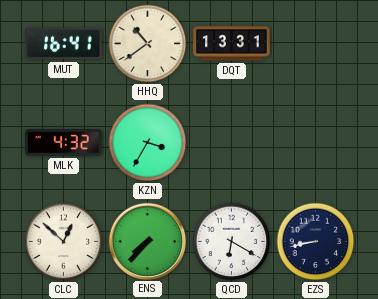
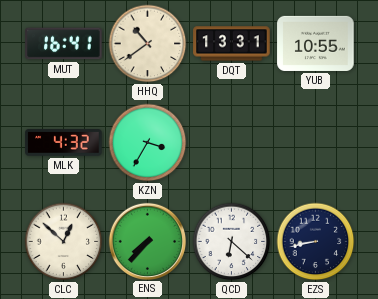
YUB: none -> 10:55 (316, 43)
QCD: 6:20 -> 6:22 (232, 242)
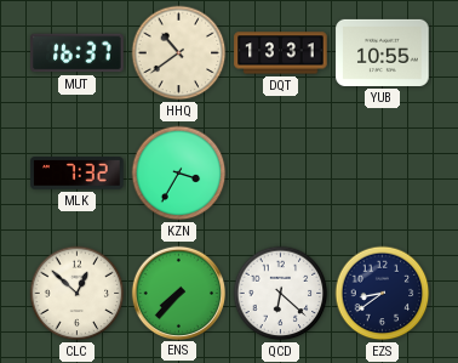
MUT: 16:41 -> 16:37 (78, 53)
MLK: 4:32 -> 7:32 (78, 174)
EZS: 8:43 -> 8:39 (383, 294)
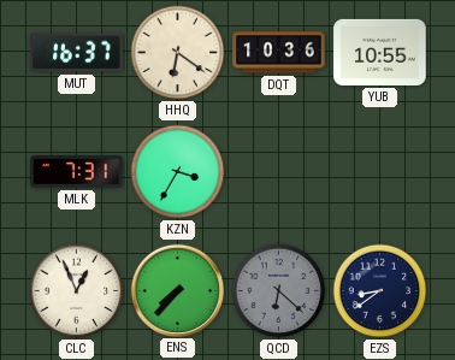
HHQ: 10:39 -> 6:21 (178, 53)
DQT: 13:31 -> 10:36 (279, 53)
MLK: 7:32 -> 7:31 (77, 172)
CLC: 12:52 -> 12:56 (77, 291)
QCD dial: white -> grey (279, 291)
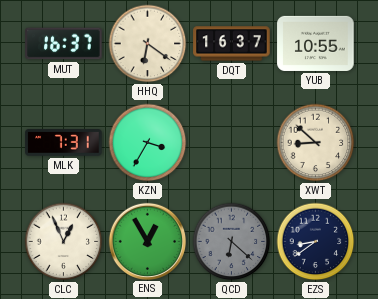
DQT: 10:36 -> 16:37 (232, 44)
XWT: none -> 8:52 (316, 143)
ENS: 7:37 -> 12:55 (147, 241)
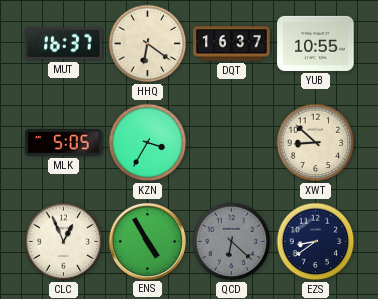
MLK: 7:31 -> 5:05 (64, 143)
ENS: 12:55 -> 4:55 (147, 241)
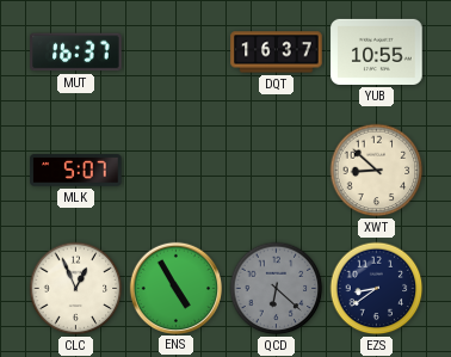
HHQ: 6:21 -> none (148, 44)
MLK: 5:05 -> 5:07 (76, 171)
KZN: 3:35 -> none (148, 143)
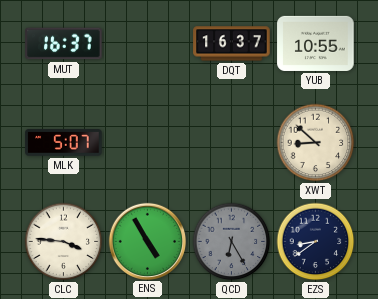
CLC: 12:56 -> 3:46 (64, 242)
QCD: 6:22 -> 6:25 (232, 242)
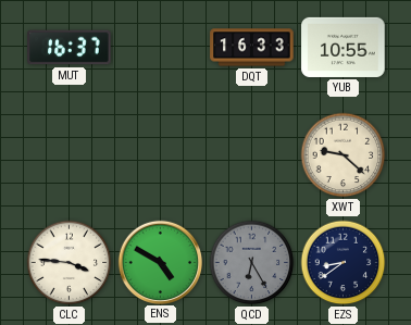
DQT: 16:37 -> 16:33 (252, 48)
MLK: 5:07 -> none (64, 143)
XWT: 8:52 -> 9:22 (344, 155)
ENS: 4:55 -> 4:50 (160, 262)
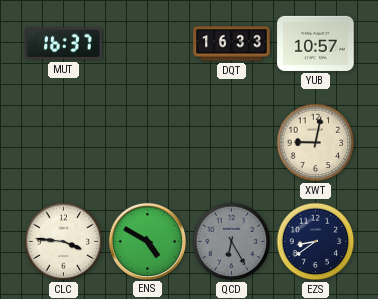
YUB: 10:55 -> 10:57 (316, 43)
XWT: 9:22 -> 9:02 (316, 143)
